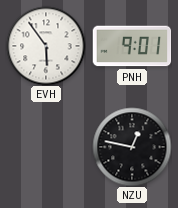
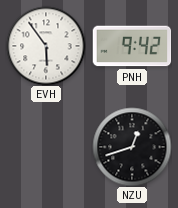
PNH: 9:01 -> 9:42 (132, 46)
NZU: 12:47 -> 12:42 (132, 147)
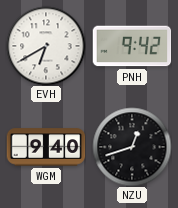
EVH: 5:54 -> 6:40 (46, 46)
WGM: none -> 9:40 (46, 147)
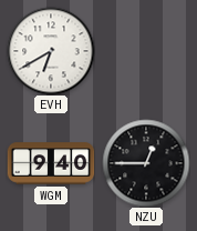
PNH: 9:42 -> none (132, 46)
NZU: 12:42 -> 12:45 (146, 163)
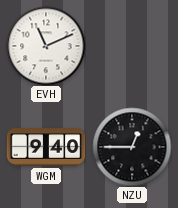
EVH: 6:40 -> 11:11 (46, 46)
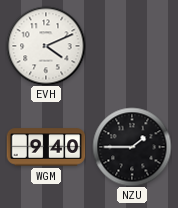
EVH: 11:11 -> 4:11 (46, 46)
NZU: 12:45 -> 1:45 (132, 147)
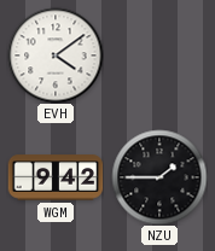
EVH: 4:11 -> 4:09 (56, 56)
WGM: 9:40 -> 9:42 (56, 177)
